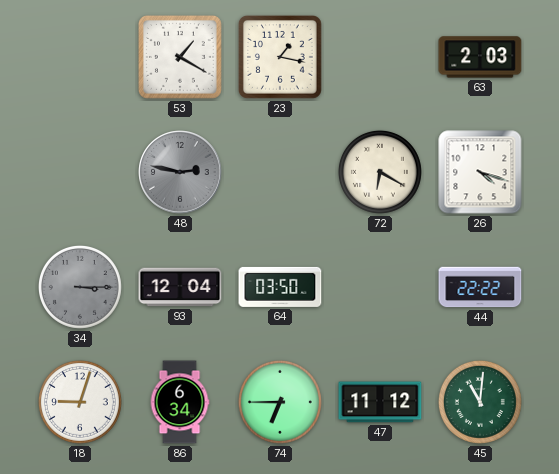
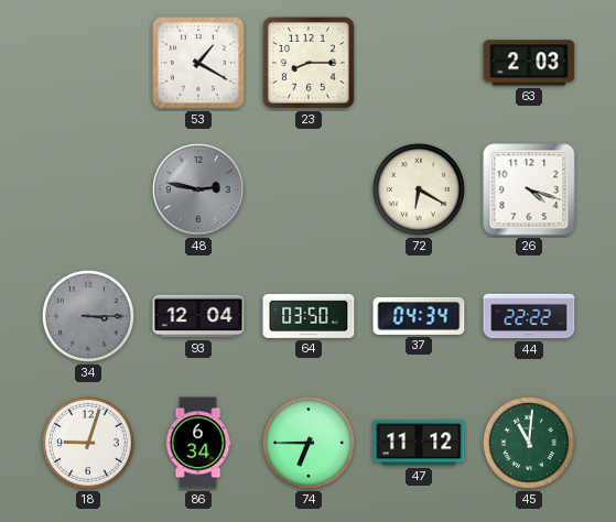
23: 1:17 -> 8:15 (309, 63)
37: none -> 04:34 (419, 316)
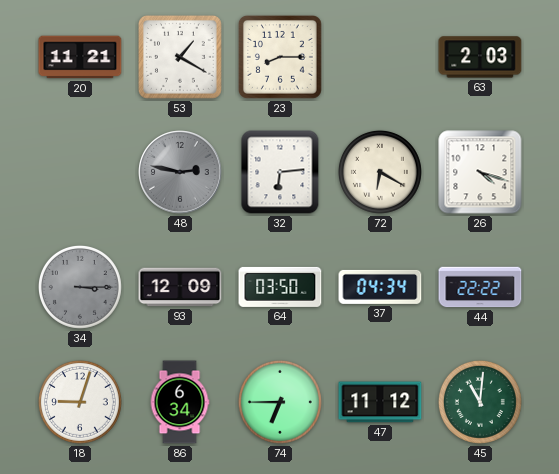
20: none -> 11:21 (80, 57)
32: none -> 6:14 (280, 172)
93: 12:04 -> 12:09 (180, 287)
